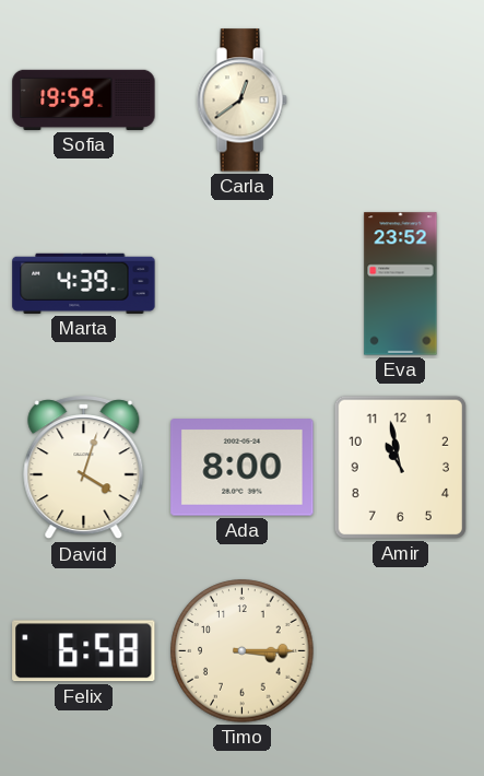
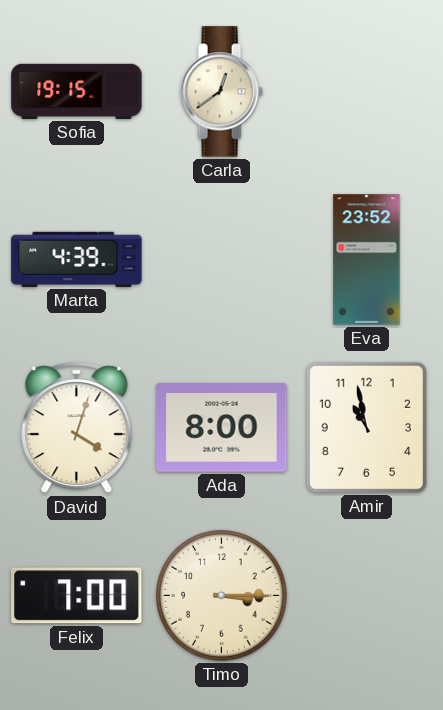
Sofia: 19:59 -> 19:15 (77, 91)
Felix: 6:58 -> 7:00 (77, 596)
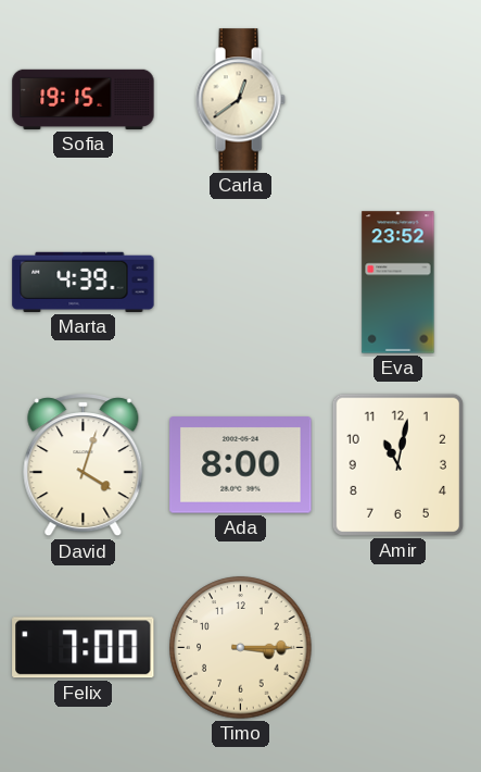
Amir: 10:58 -> 11:02 (397, 464)
